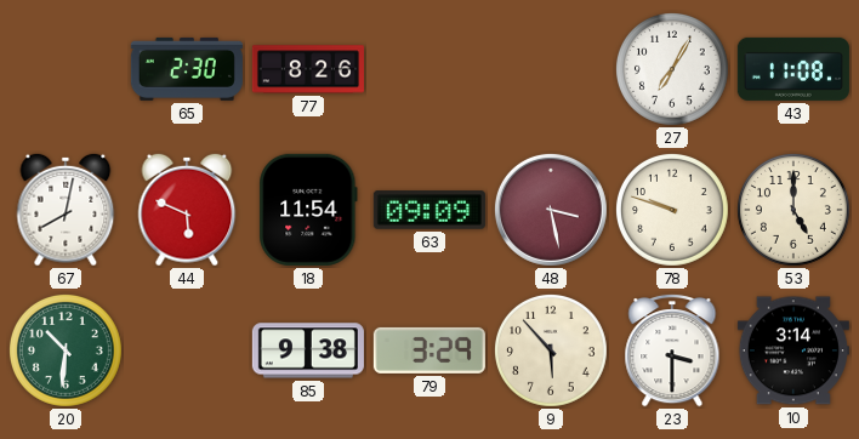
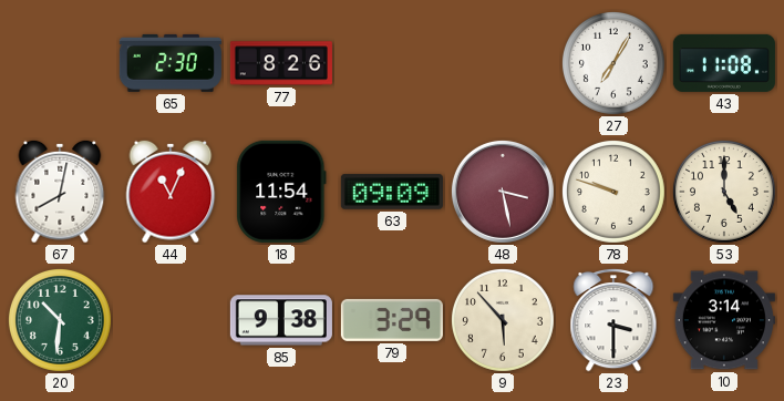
44: 5:49 -> 11:04 (171, 192)
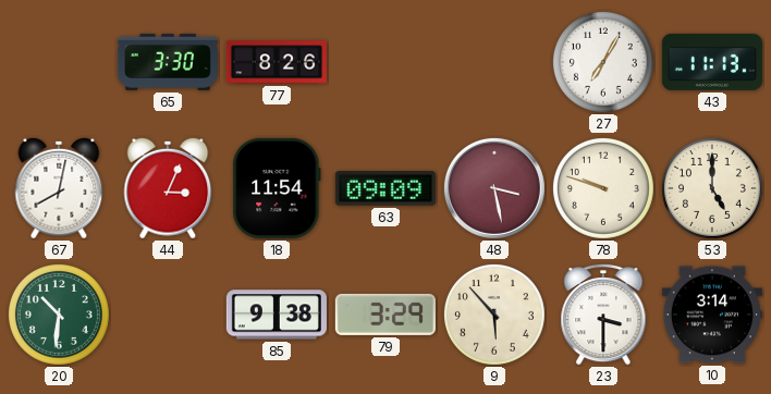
65: 2:30 -> 3:30 (168, 62)
43: 11:08 -> 11:13 (712, 62)
44: 11:04 -> 3:04 (168, 188)
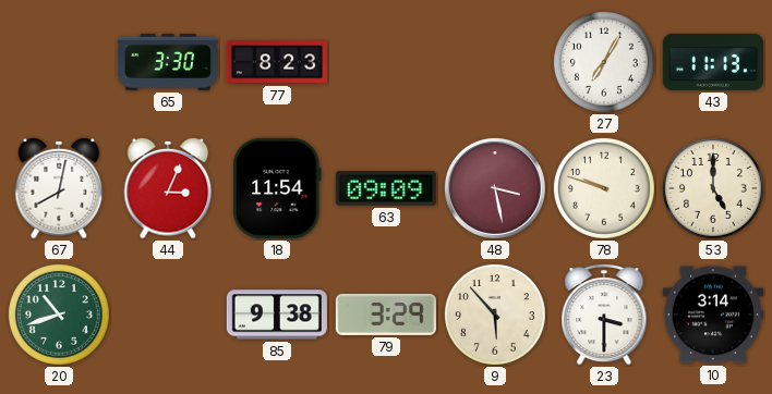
77: 8:26 -> 8:23 (277, 62)
20: 10:31 -> 10:42 (59, 315)
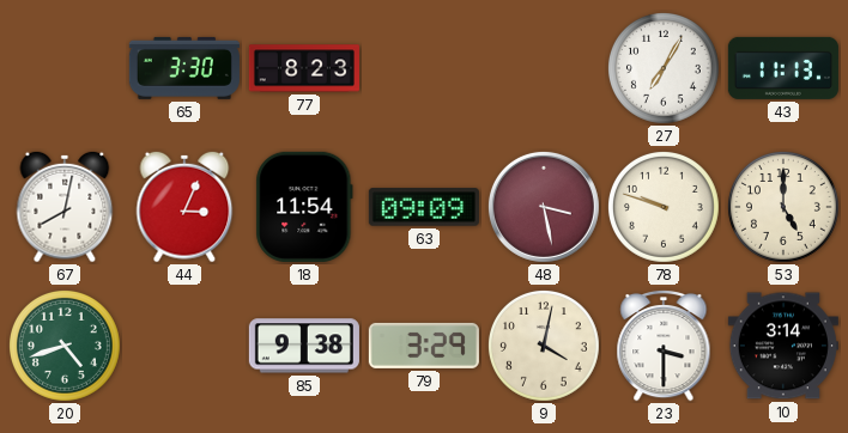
20: 10:42 -> 4:42 (65, 346)
9: 5:53 -> 4:02 (544, 346)
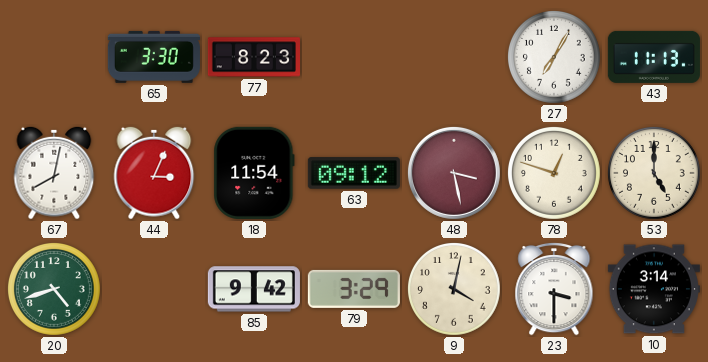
63: 09:09 -> 09:12 (354, 173)
78: 9:48 -> 12:48 (554, 173)
85: 9:38 -> 9:42 (254, 289)
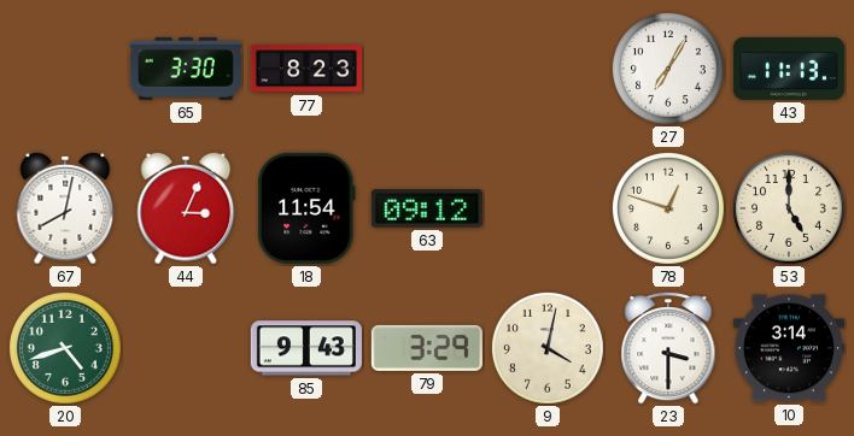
48: 3:28 -> none (454, 173)
85: 9:42 -> 9:43 (306, 348)
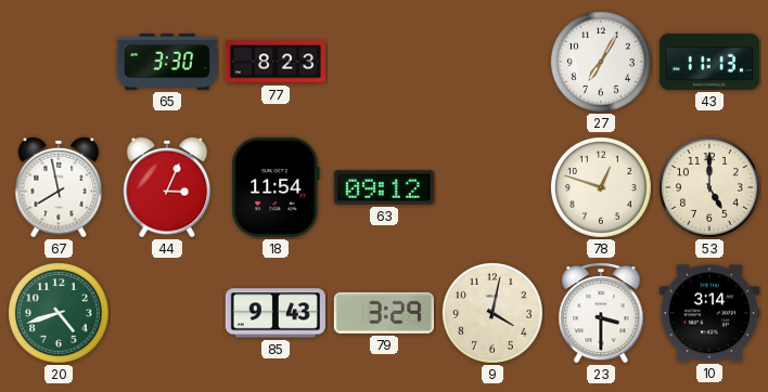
67: 8:02 -> 7:58 (59, 187)
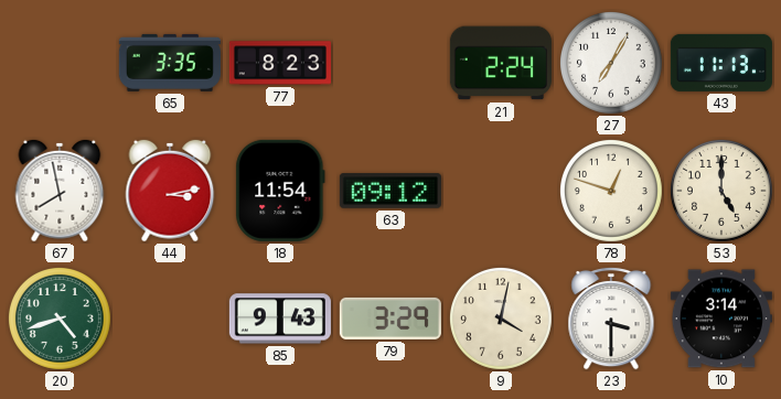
65: 3:30 -> 3:35 (170, 63)
21: none -> 2:24 (501, 63)
44: 3:04 -> 3:13 (170, 191)
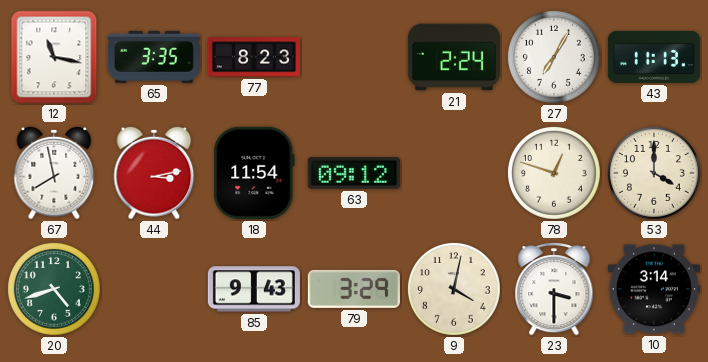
12: none -> 11:17 (54, 57)
53: 5:00 -> 4:00 (654, 173)
